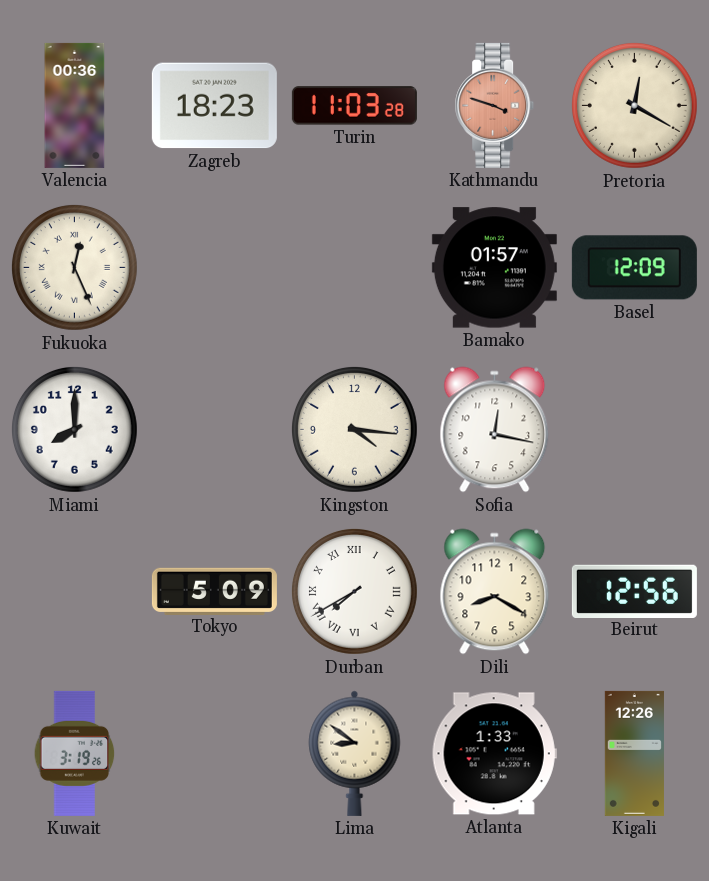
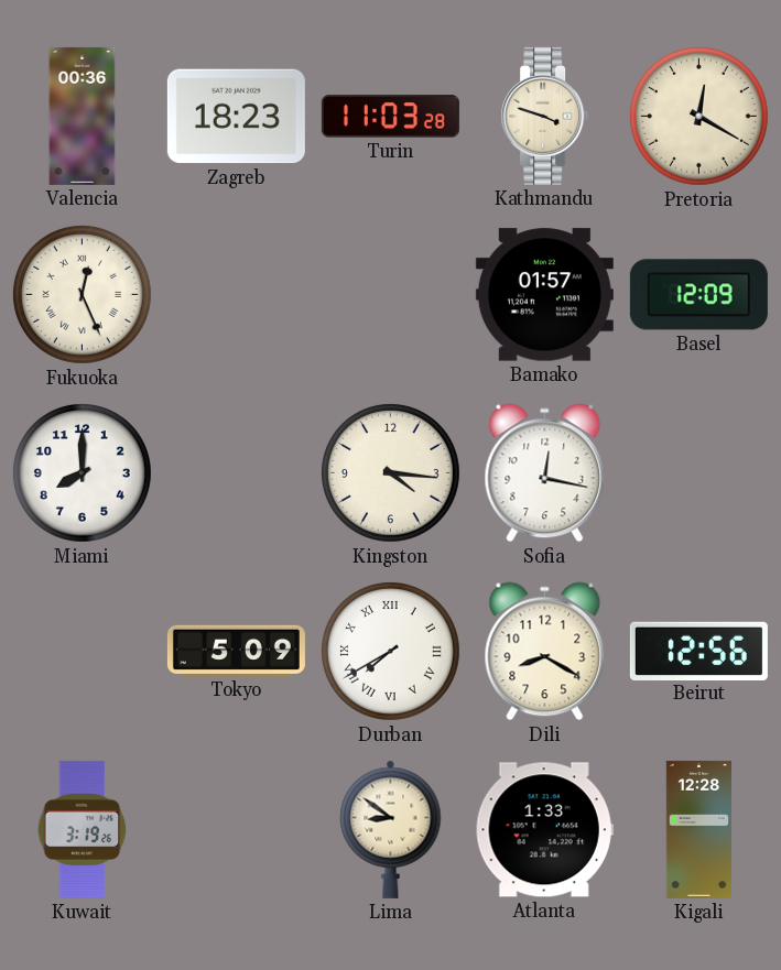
Kathmandu dial: salmon -> cream (545, 116)
Kigali: 12:26 -> 12:28 (698, 829)
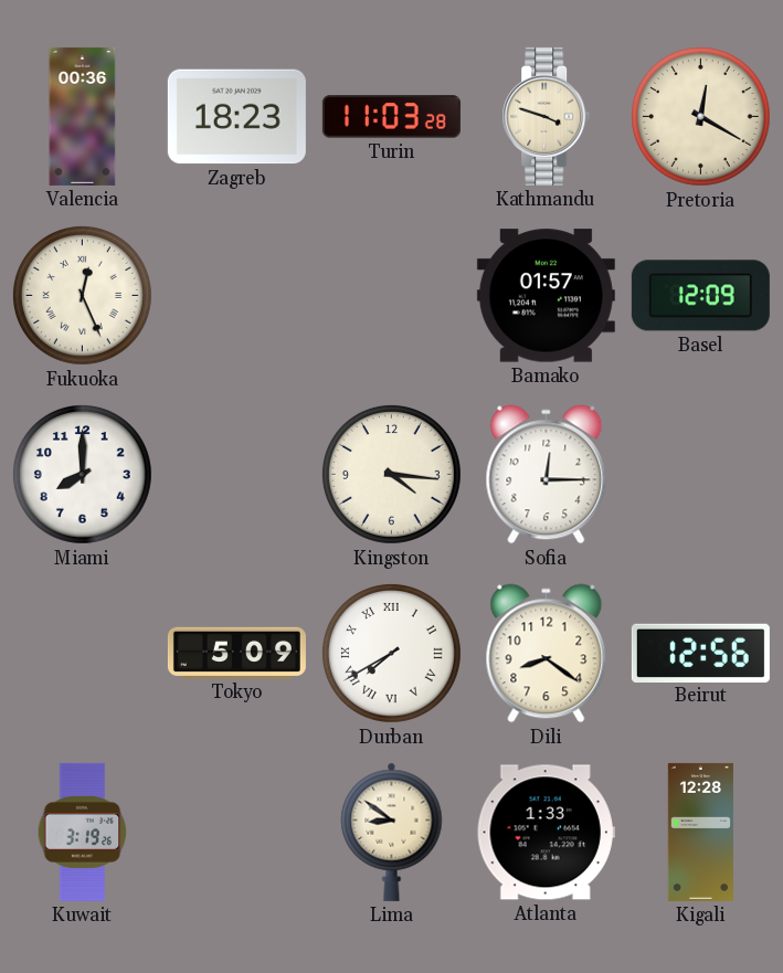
Sofia: 12:17 -> 12:15 (547, 475)
Dili: 8:20 -> 8:21 (547, 654)
